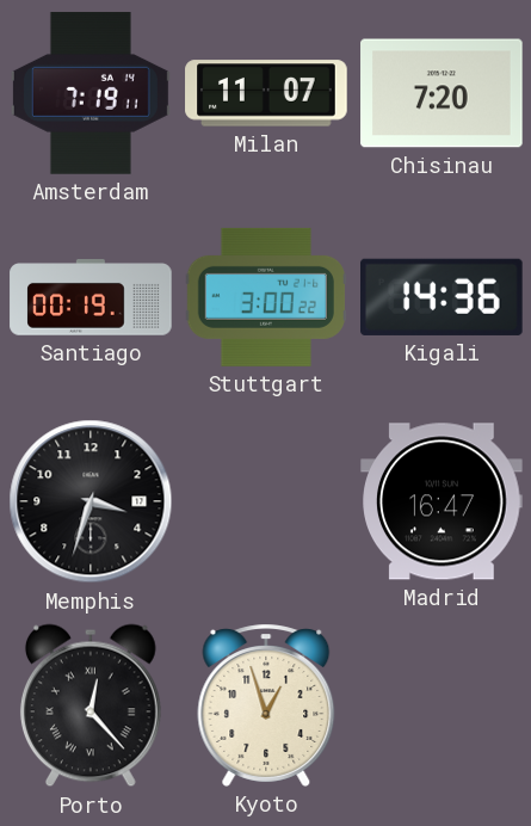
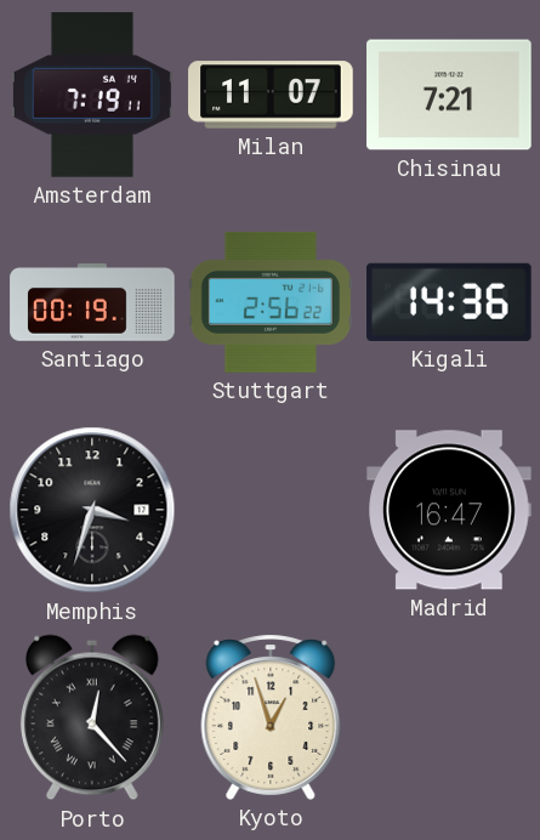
Chisinau: 7:20 -> 7:21 (449, 95)
Stuttgart: 3:00 -> 2:56 (271, 302)
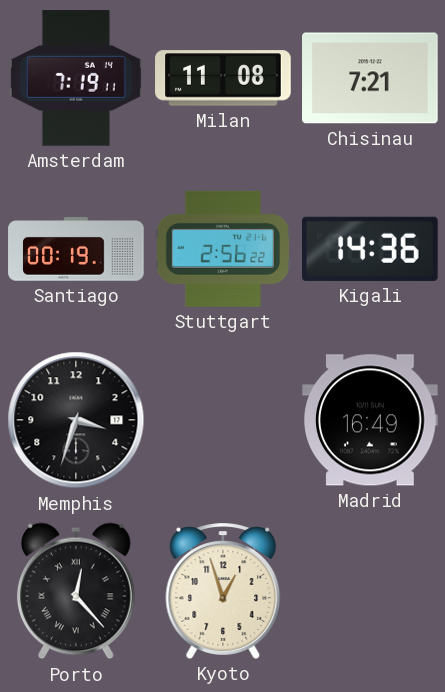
Milan: 11:07 -> 11:08 (223, 78)
Madrid: 16:47 -> 16:49 (370, 420)
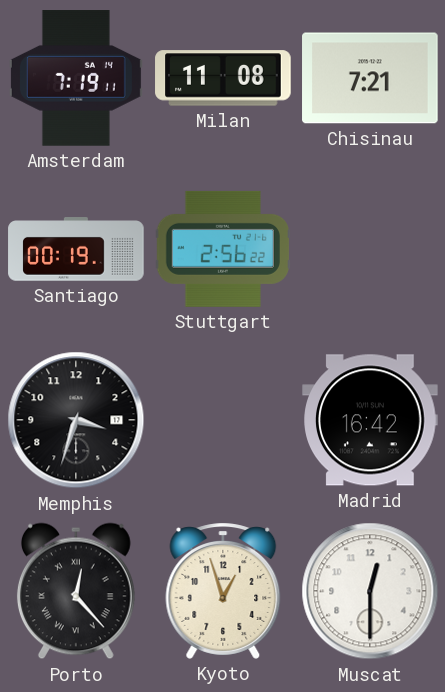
Kigali: 14:36 -> none (371, 249)
Madrid: 16:49 -> 16:42 (370, 420)
Muscat: none -> 12:30 (370, 591)
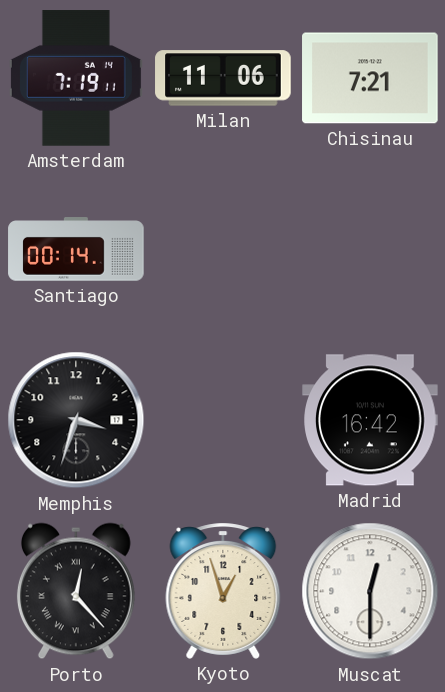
Milan: 11:08 -> 11:06 (223, 78)
Santiago: 00:19 -> 00:14 (76, 249)
Stuttgart: 2:56 -> none (223, 249)
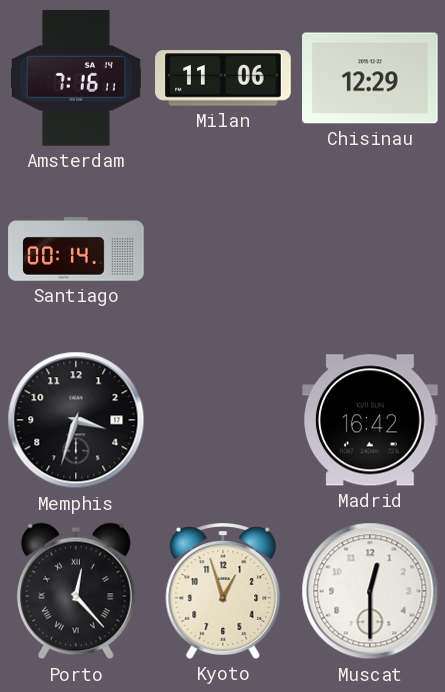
Amsterdam: 7:19 -> 7:16 (76, 78)
Chisinau: 7:21 -> 12:29 (370, 78)
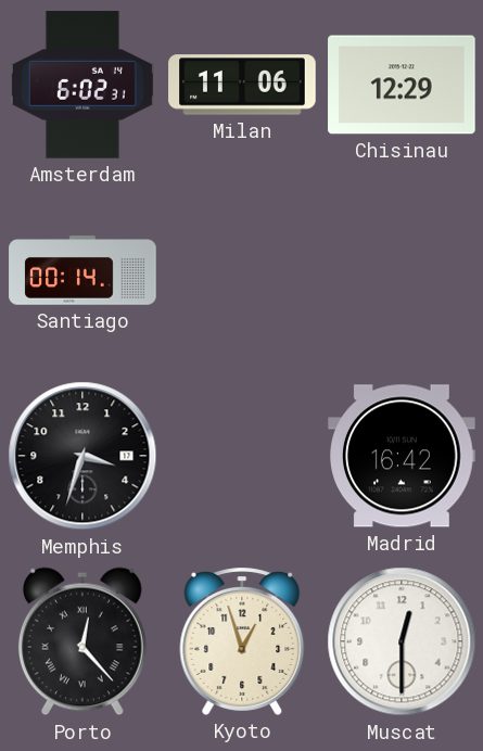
Amsterdam: 7:16 -> 6:02 (82, 85)
